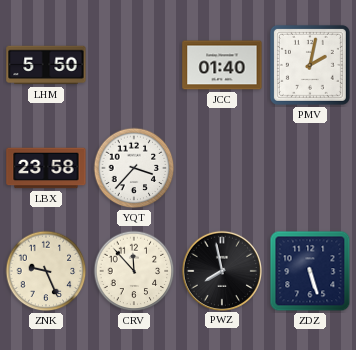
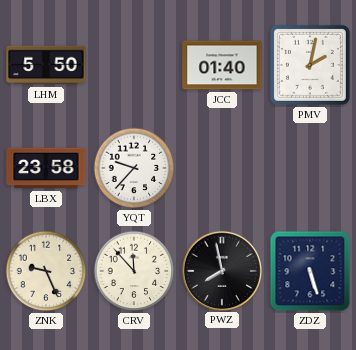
YQT: 3:37 -> 9:37 (134, 168)
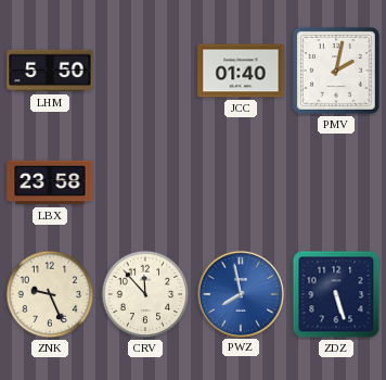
YQT: 9:37 -> none (134, 168)
PWZ dial: black -> blue (240, 293)
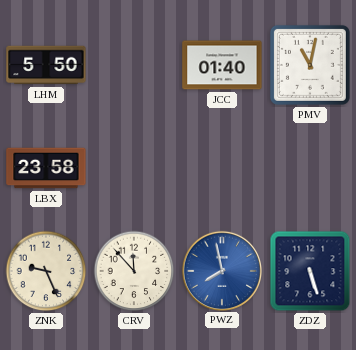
PMV: 2:02 -> 11:02 (310, 65)
